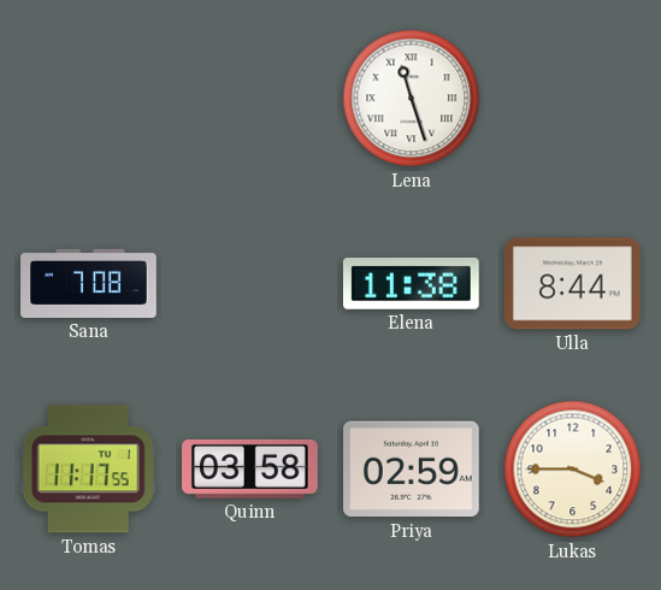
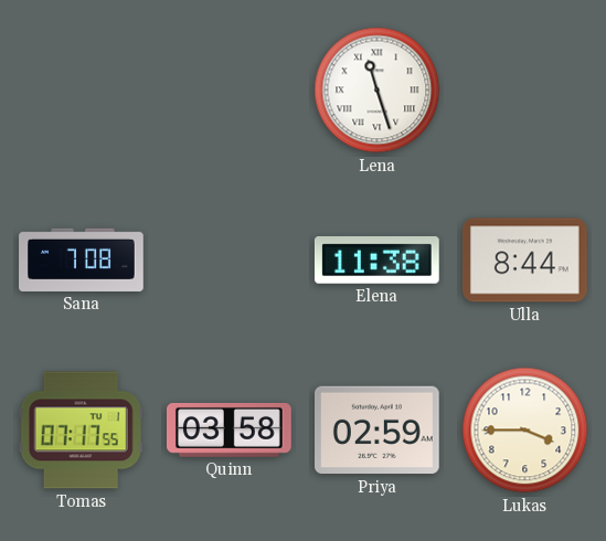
Tomas: 11:17 -> 07:17 (81, 431)
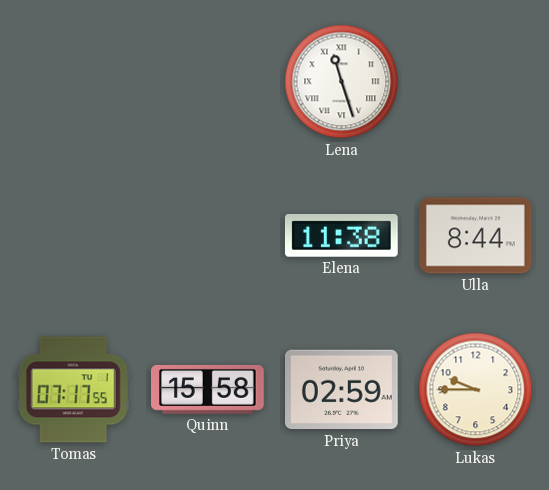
Sana: 7:08 -> none (82, 259)
Quinn: 03:58 -> 15:58 (208, 389)
Lukas: 3:45 -> 9:45 (476, 390)
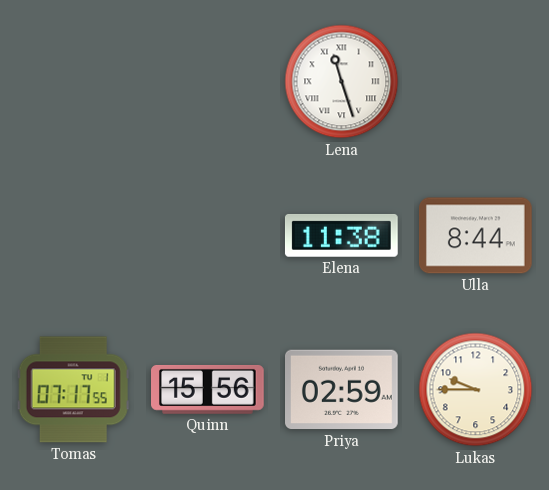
Quinn: 15:58 -> 15:56 (208, 389)
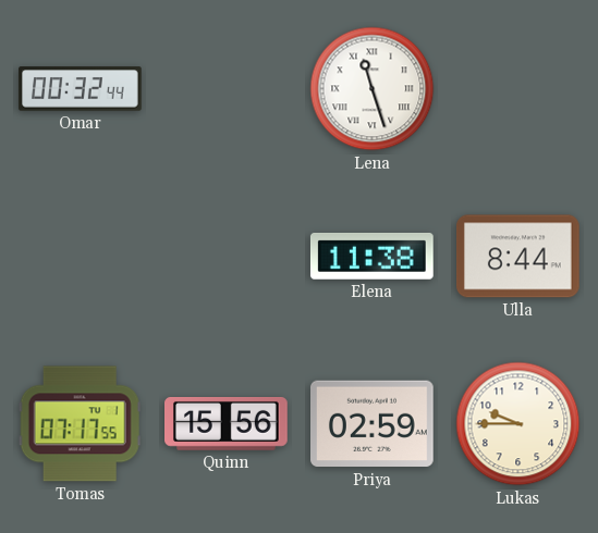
Omar: none -> 00:32 (81, 89)
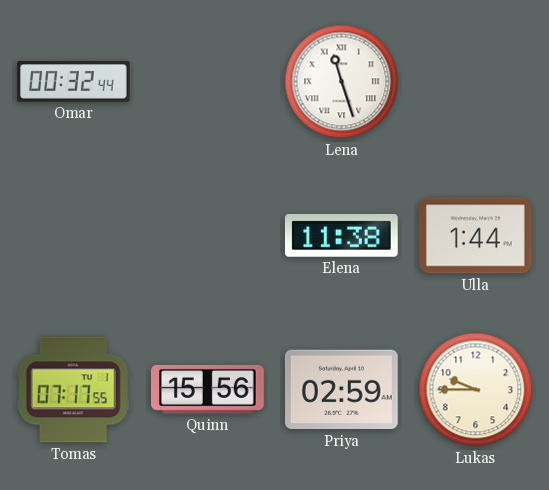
Ulla: 8:44 -> 1:44 (476, 236)
